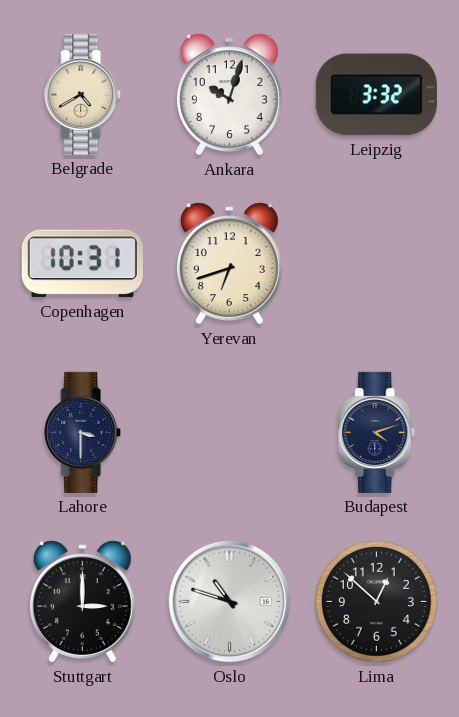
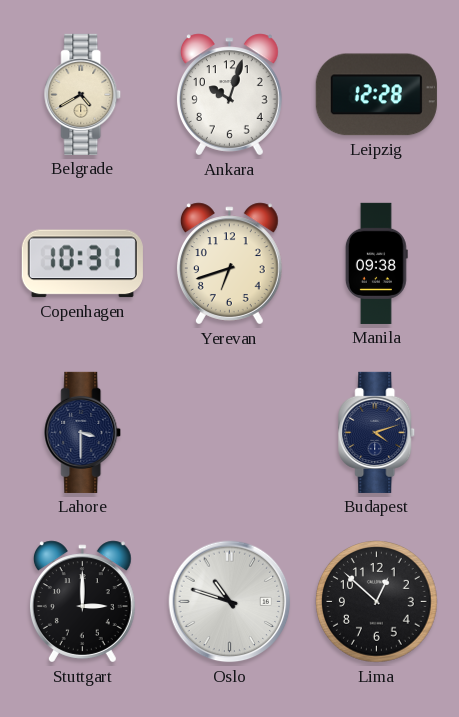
Leipzig: 3:32 -> 12:28 (376, 95)
Manila: none -> 09:38 (376, 263)
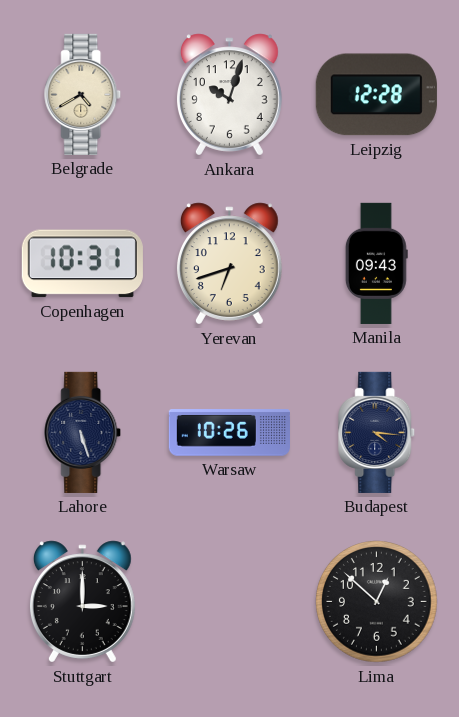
Manila: 09:38 -> 09:43 (376, 263)
Lahore: 3:30 -> 5:27 (83, 432)
Warsaw: none -> 10:26 (229, 433)
Budapest: 4:12 -> 4:16 (377, 432)
Oslo: 10:48 -> none (230, 602)
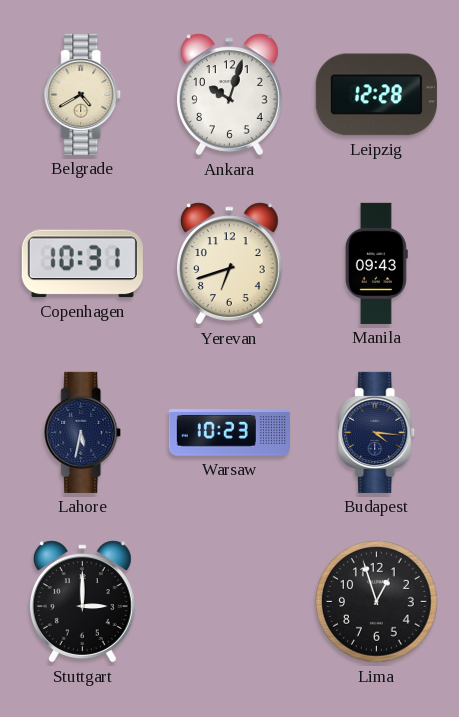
Lahore: 5:27 -> 5:32 (83, 432)
Warsaw: 10:26 -> 10:23 (229, 433)
Lima: 12:52 -> 12:57 (377, 602)
